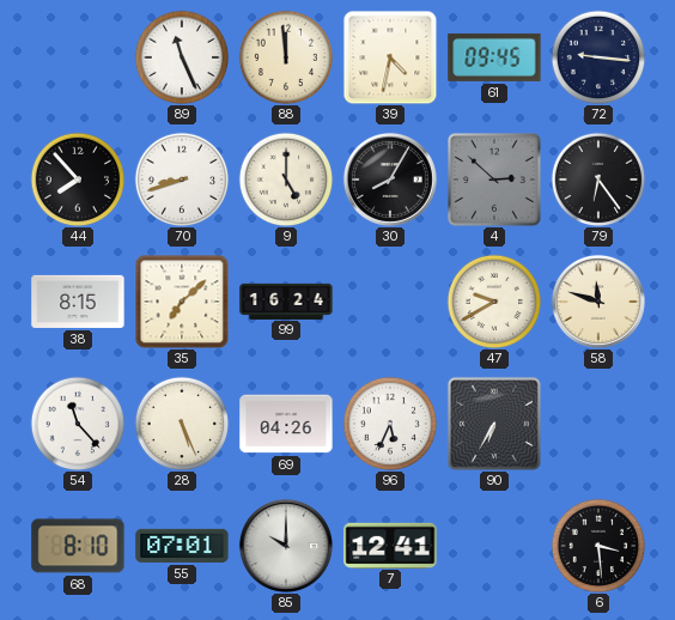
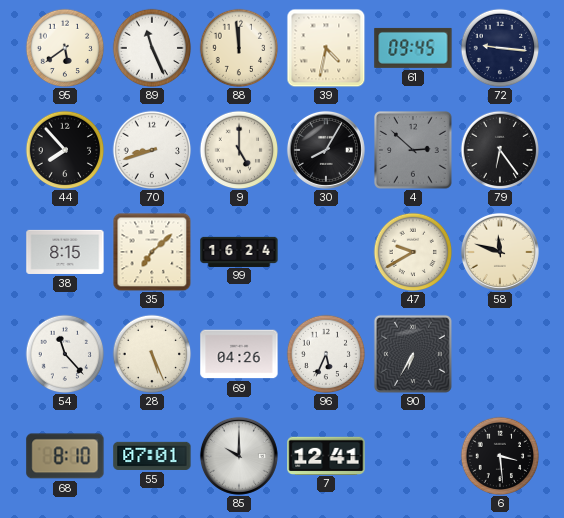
95: none -> 5:39 (65, 48)
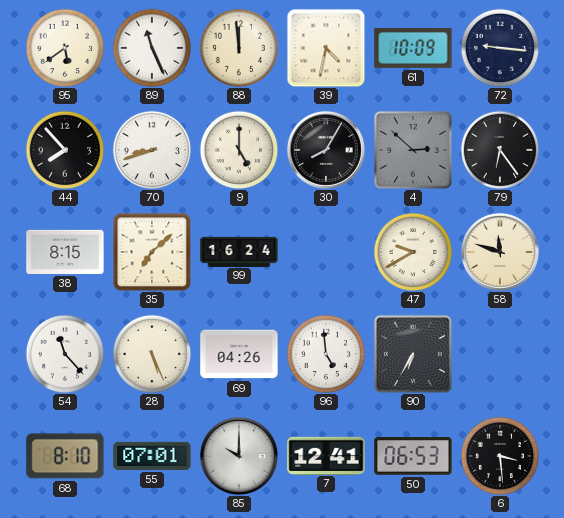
61: 09:45 -> 10:09 (413, 48)
96: 5:34 -> 4:59 (326, 354)
50: none -> 06:53 (413, 456)
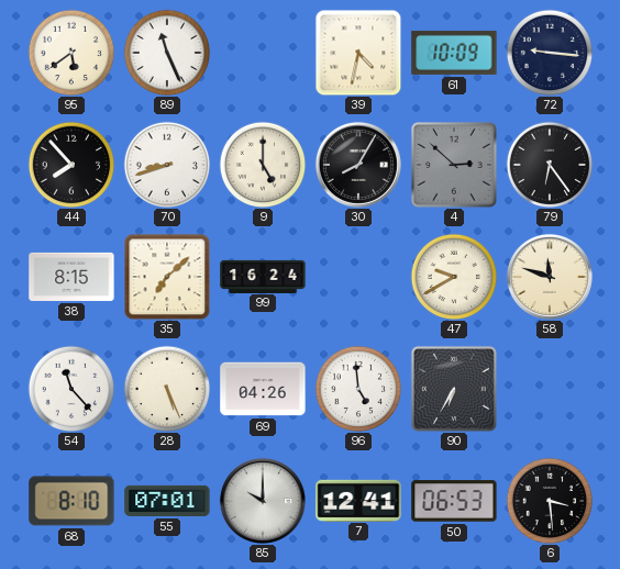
88: 11:59 -> none (239, 48)
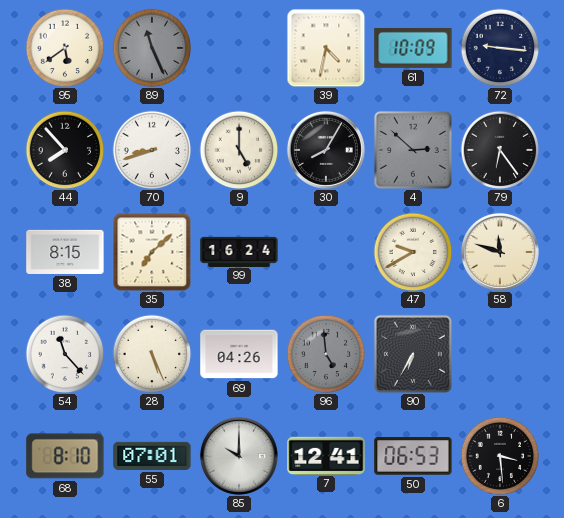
89 dial: white -> grey (152, 48)
96 dial: white -> grey (326, 354)
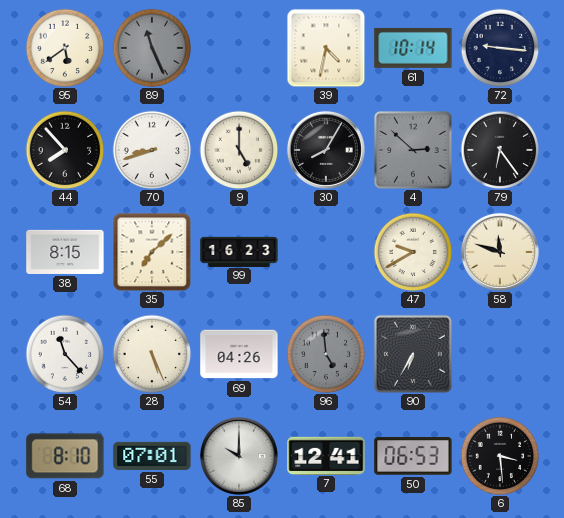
61: 10:09 -> 10:14 (413, 48)
99: 16:24 -> 16:23 (239, 251)
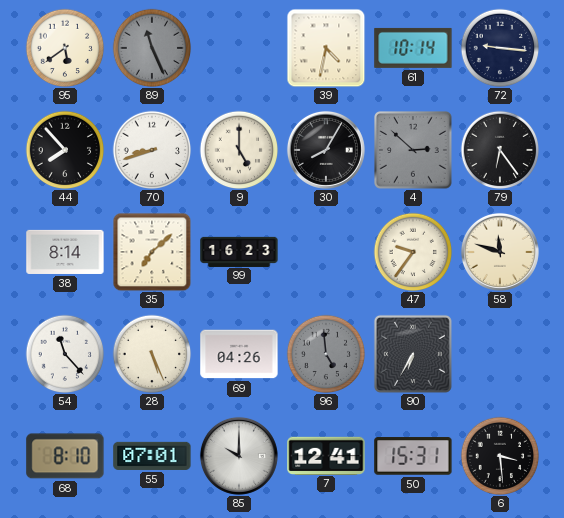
38: 8:15 -> 8:14 (65, 252)
47: 9:40 -> 9:36 (413, 252)
50: 06:53 -> 15:31 (413, 456)
